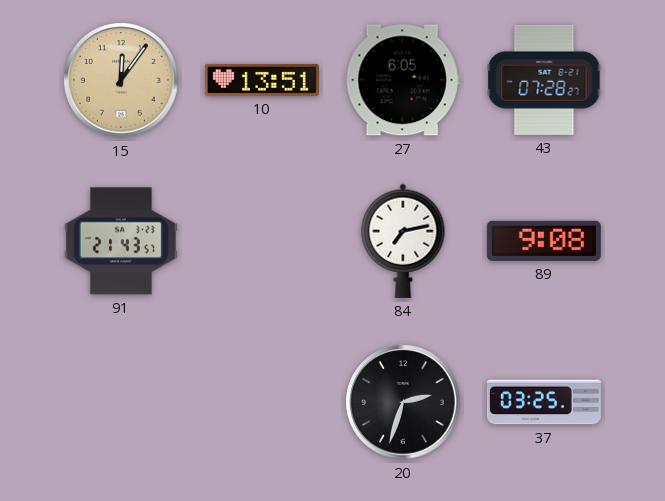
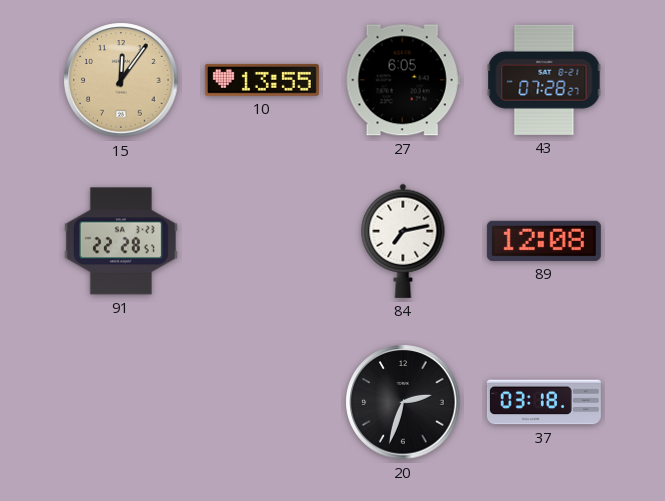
10: 13:51 -> 13:55 (262, 80)
91: 21:43 -> 22:28 (121, 241)
89: 9:08 -> 12:08 (544, 241)
37: 03:25 -> 03:18 (544, 402)
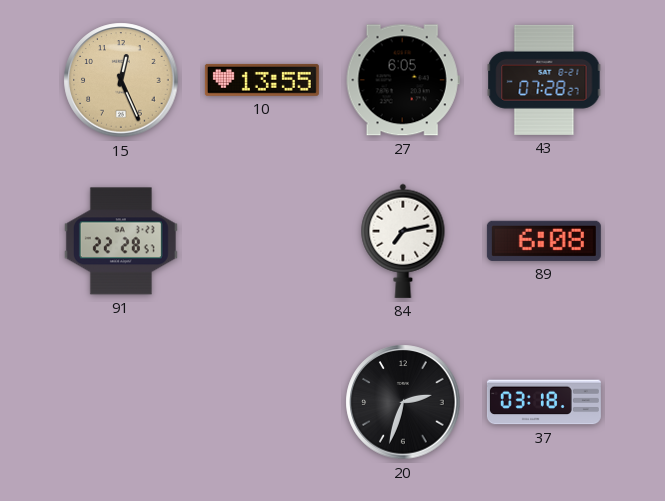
15: 12:06 -> 12:26 (121, 80)
89: 12:08 -> 6:08 (544, 241)
